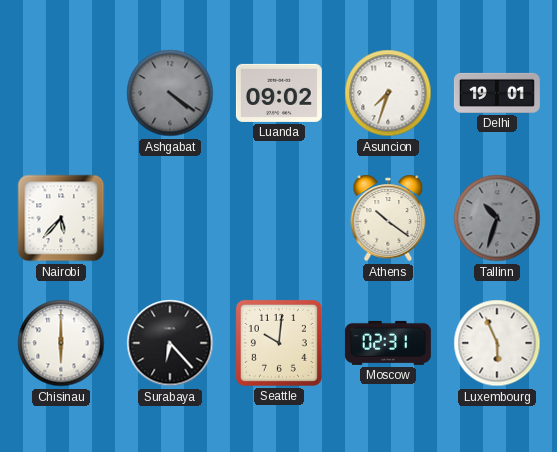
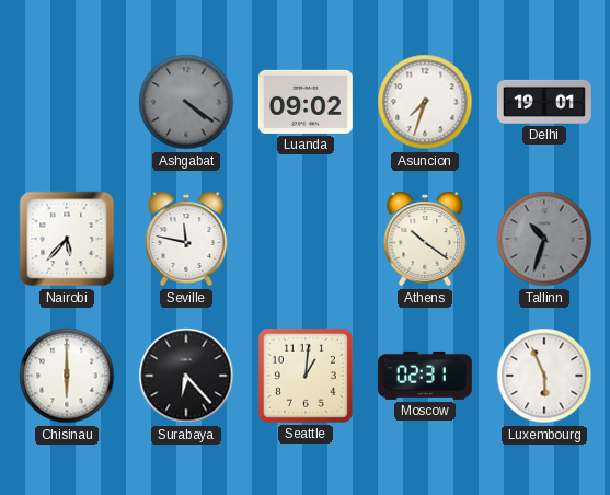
Seville: none -> 11:47 (186, 239)
Seattle: 10:01 -> 1:01 (306, 376)
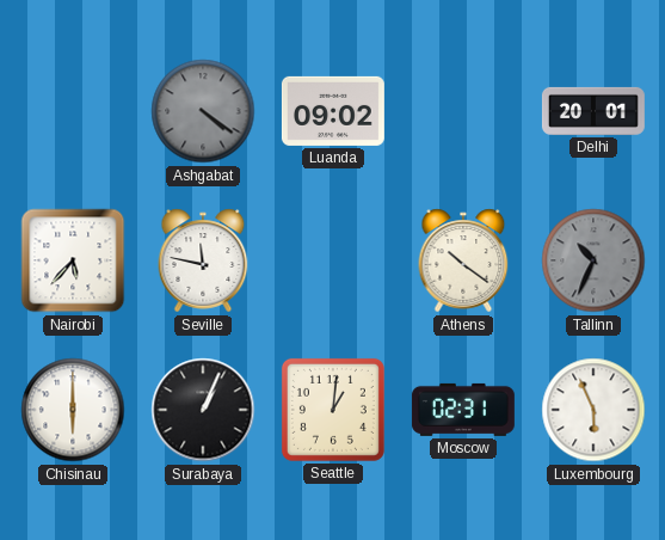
Asuncion: 7:33 -> none (425, 102)
Delhi: 19:01 -> 20:01 (593, 111)
Tallinn: 10:33 -> 10:34 (593, 260)
Surabaya: 6:23 -> 1:04 (203, 410)
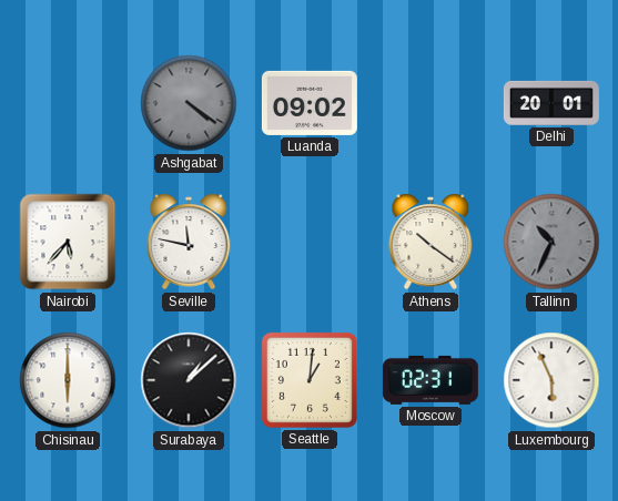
Surabaya: 1:04 -> 1:08 (189, 380)
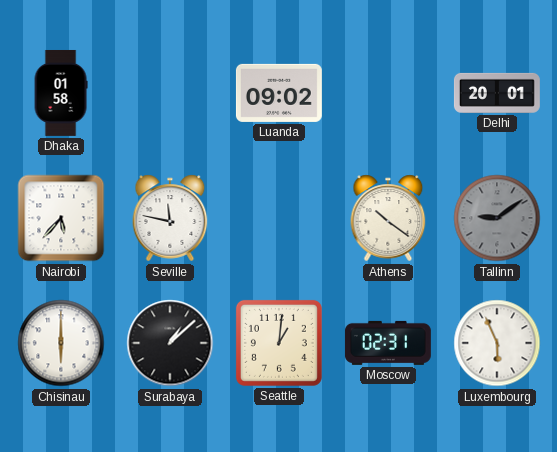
Dhaka: none -> 01:58 (61, 93)
Ashgabat: 4:21 -> none (189, 103)
Tallinn: 10:34 -> 9:09 (497, 218)
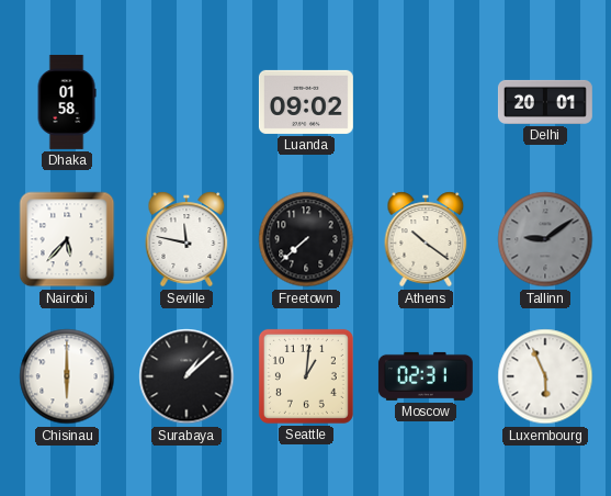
Freetown: none -> 7:38 (306, 239)
